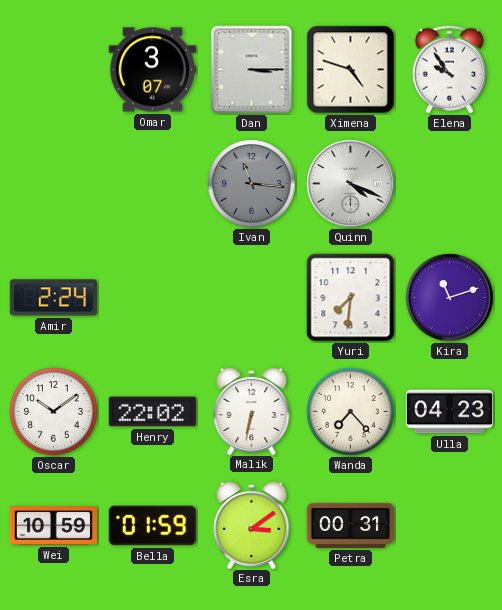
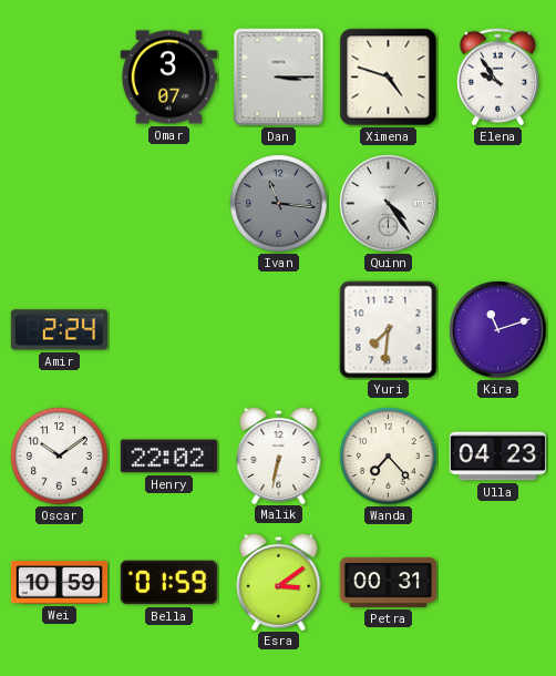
Quinn: 4:19 -> 4:24 (389, 204)
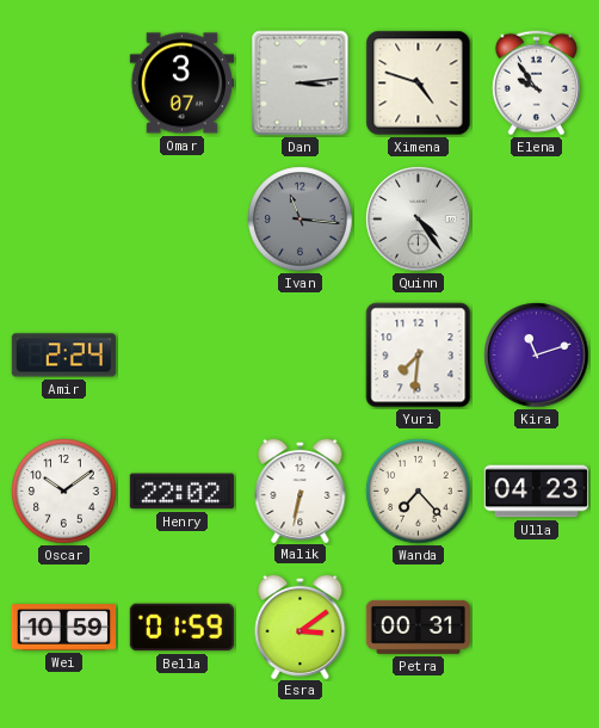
Dan: 3:15 -> 3:14 (301, 84)
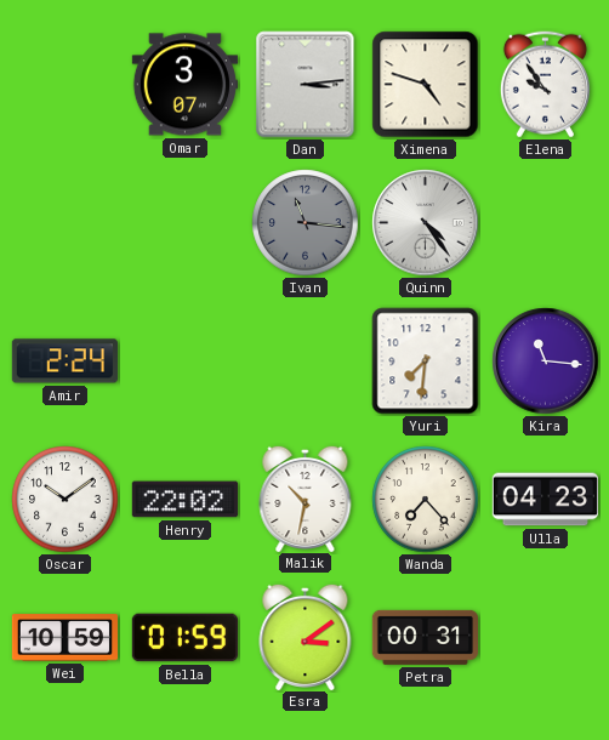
Kira: 11:12 -> 11:16 (546, 362)
Malik: 6:32 -> 10:32 (306, 497)
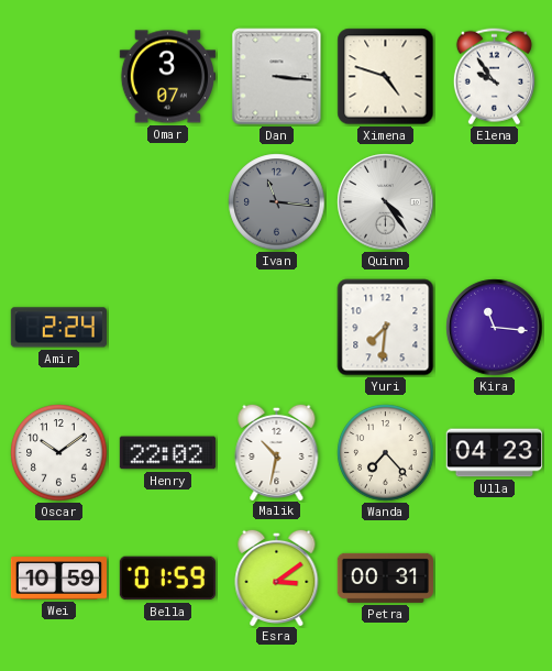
Dan: 3:14 -> 3:16 (277, 77)
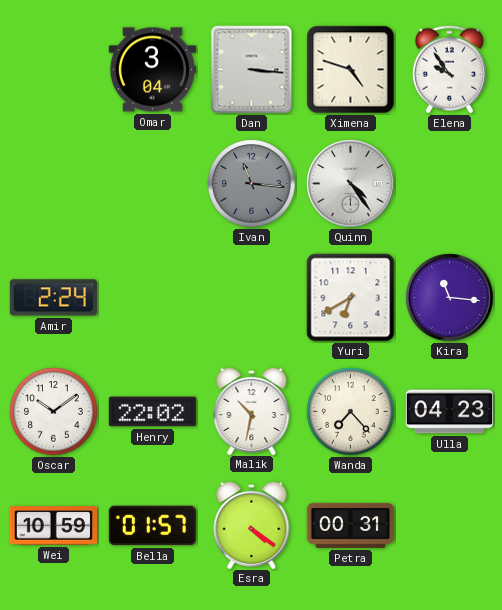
Omar: 3:07 -> 3:04 (152, 70)
Yuri: 7:31 -> 6:40 (351, 298)
Bella: 01:59 -> 01:57 (152, 526)
Esra: 3:09 -> 4:21 (252, 524)
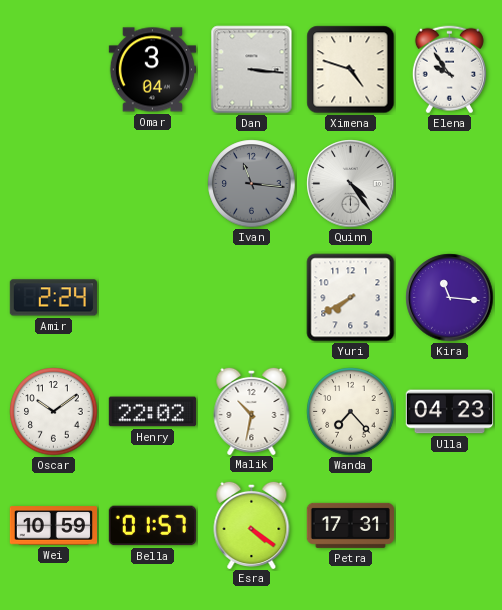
Yuri: 6:40 -> 7:40 (351, 298)
Petra: 00:31 -> 17:31 (350, 525)
